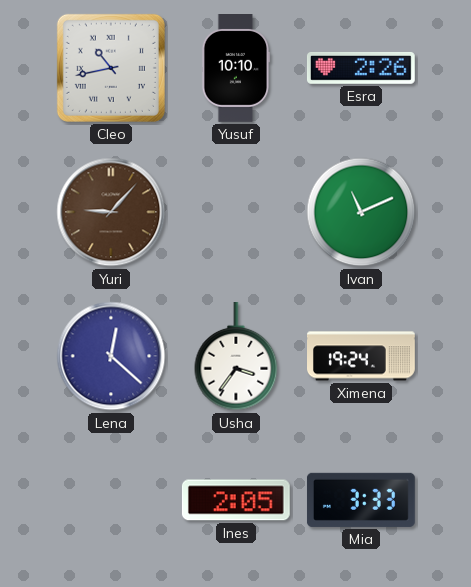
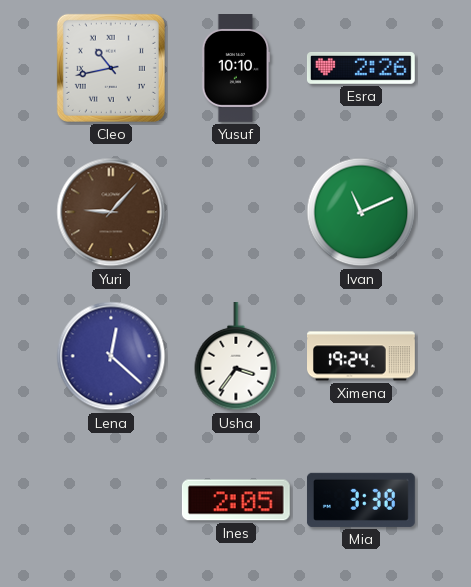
Mia: 3:33 -> 3:38 (361, 500)
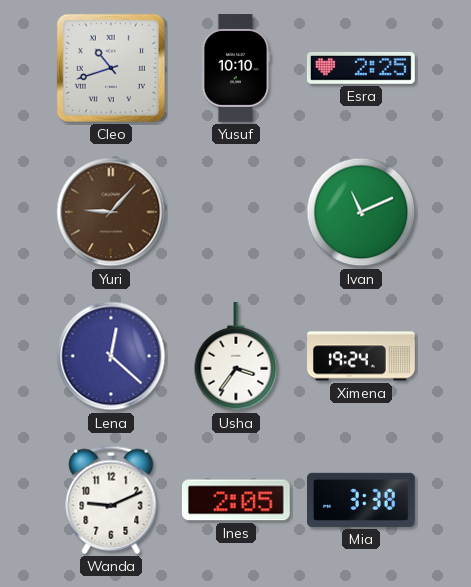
Cleo: 10:43 -> 10:42 (111, 68)
Esra: 2:26 -> 2:25 (361, 68)
Wanda: none -> 9:11 (111, 500)
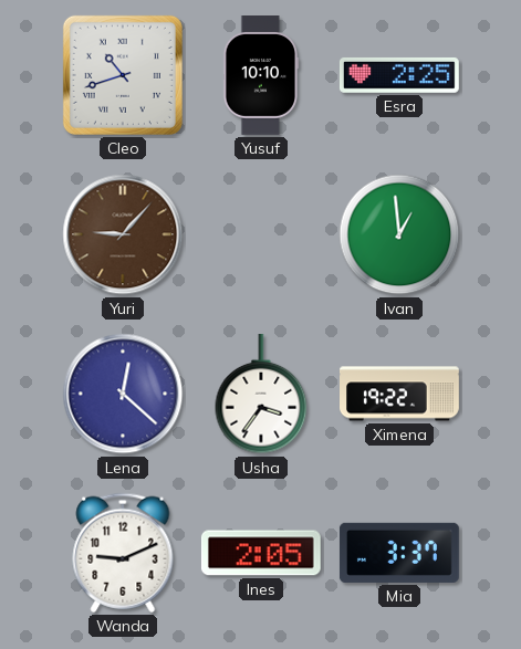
Ivan: 11:11 -> 12:59 (399, 234)
Ximena: 19:24 -> 19:22 (400, 394)
Mia: 3:38 -> 3:37 (399, 553)
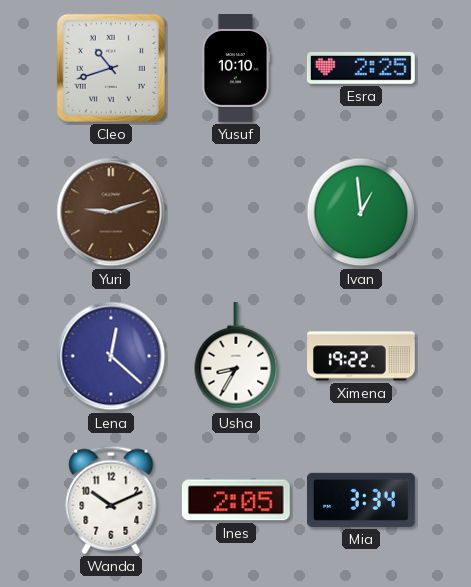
Yuri: 9:07 -> 9:12 (111, 212)
Usha: 3:36 -> 8:35 (236, 357)
Wanda: 9:11 -> 10:11 (111, 500)
Mia: 3:37 -> 3:34 (361, 500)
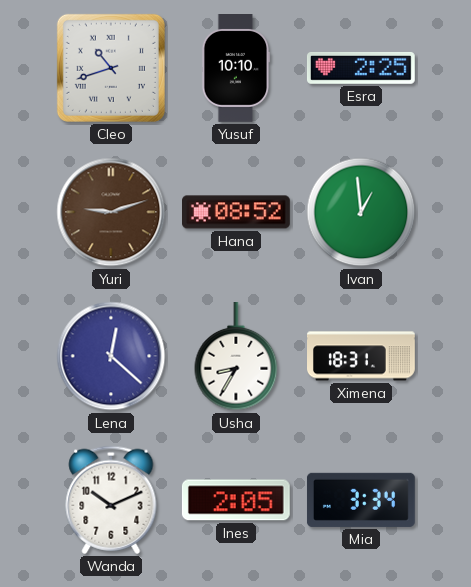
Hana: none -> 08:52 (237, 212)
Ximena: 19:22 -> 18:31 (362, 356)
